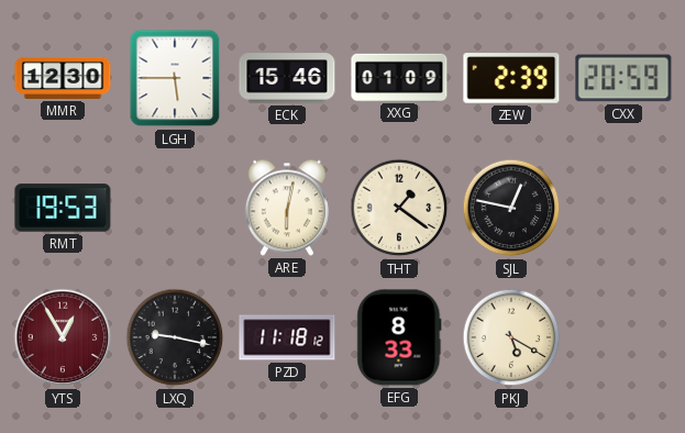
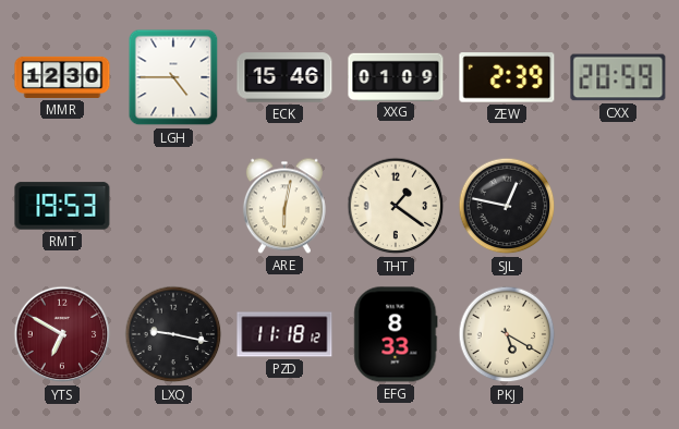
LGH: 5:45 -> 4:45 (173, 77)
YTS: 12:55 -> 6:50 (62, 334)
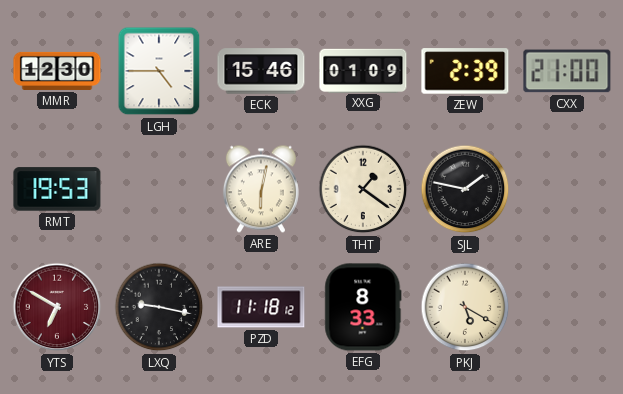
CXX: 20:59 -> 21:00 (567, 71)
SJL: 12:47 -> 1:47 (465, 189)
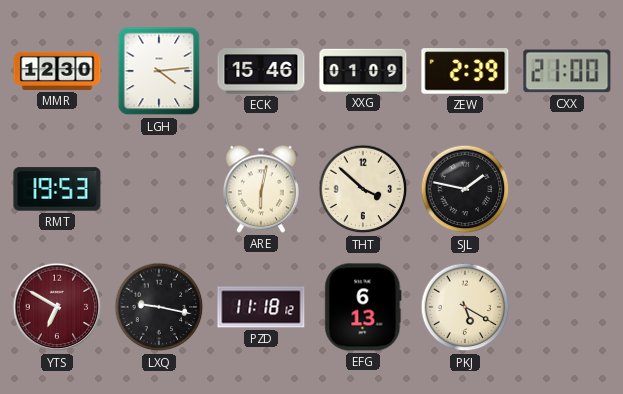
LGH: 4:45 -> 4:14 (159, 71)
THT: 1:21 -> 3:52 (363, 189)
EFG: 8:33 -> 6:13 (363, 307)
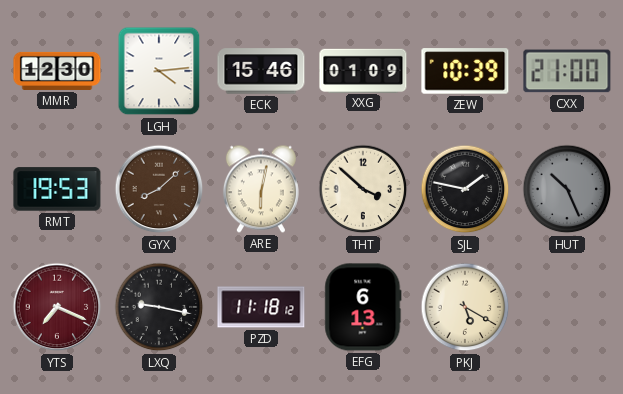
ZEW: 2:39 -> 10:39 (465, 71)
GYX: none -> 8:08 (159, 189)
HUT: none -> 10:26 (567, 189)
YTS: 6:50 -> 7:19 (57, 307)
